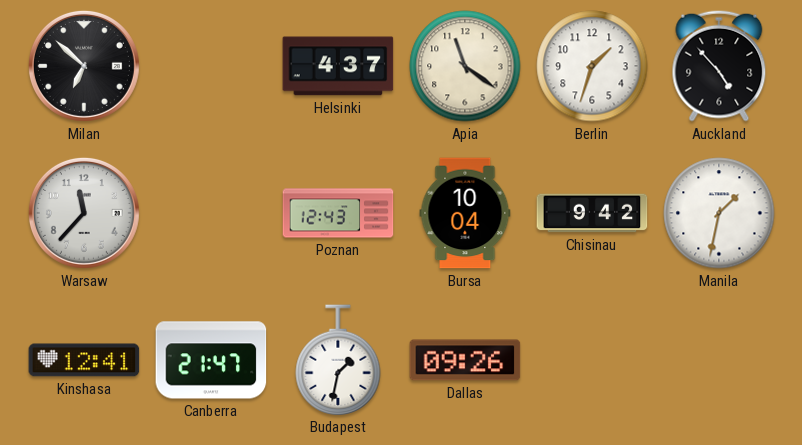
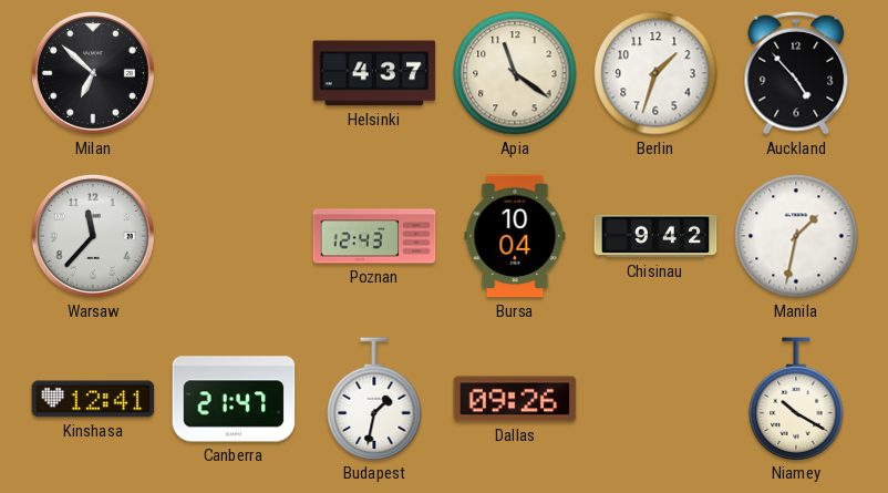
Niamey: none -> 10:20 (796, 399)
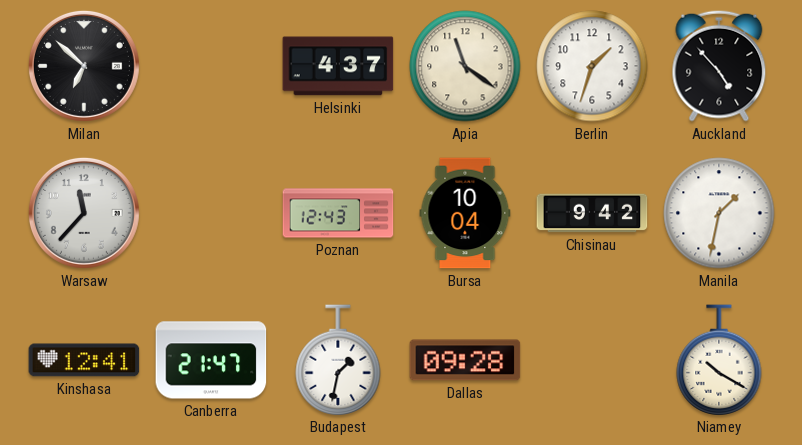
Dallas: 09:26 -> 09:28 (465, 360)
